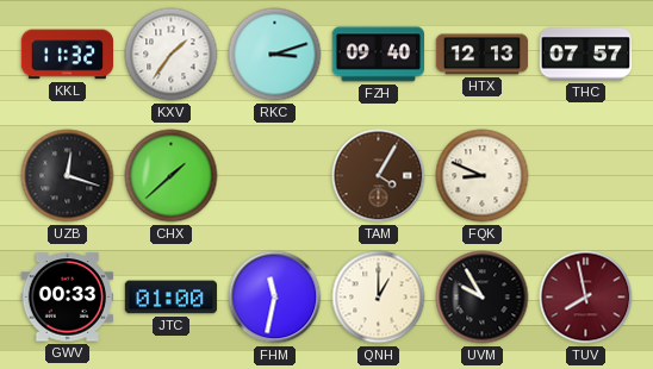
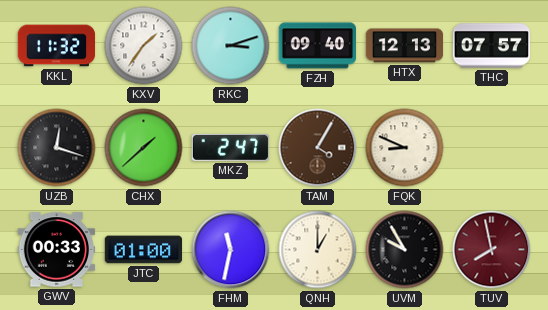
MKZ: none -> 2:47 (230, 147)
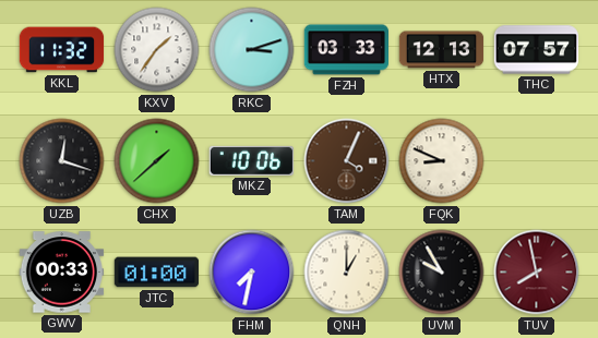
FZH: 09:40 -> 03:33 (346, 50)
MKZ: 2:47 -> 10:06 (251, 160)
TAM: 4:05 -> 4:04 (347, 161)
FHM: 11:32 -> 7:32 (252, 273)
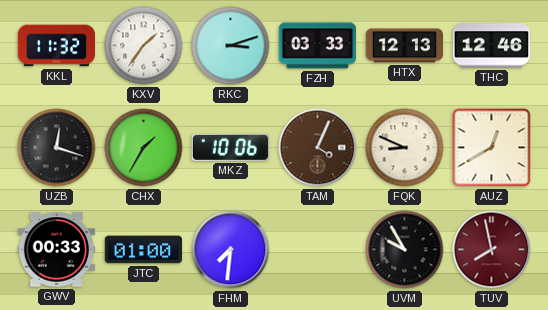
THC: 07:57 -> 12:46 (492, 46)
CHX: 1:38 -> 1:35 (144, 148)
AUZ: none -> 12:40 (492, 148)
FHM: 7:32 -> 7:31 (231, 250)
QNH: 1:00 -> none (347, 273)
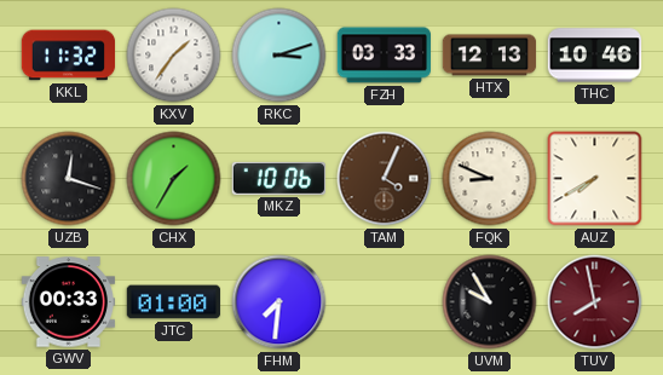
THC: 12:46 -> 10:46 (595, 56)
AUZ: 12:40 -> 7:40 (595, 179)
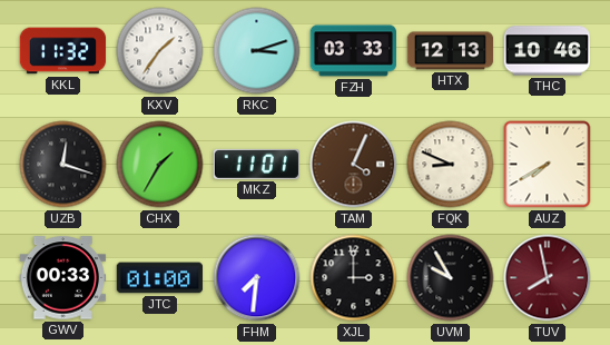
MKZ: 10:06 -> 11:01 (256, 164)
XJL: none -> 3:00 (354, 278)
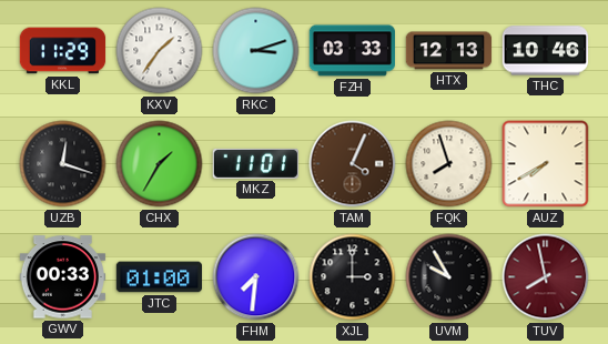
KKL: 11:32 -> 11:29 (63, 51)
FQK: 8:49 -> 7:57 (449, 164)
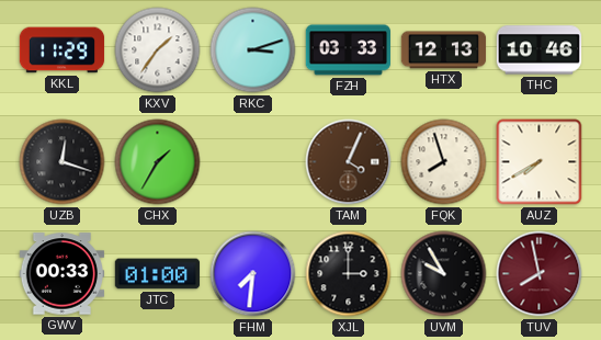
MKZ: 11:01 -> none (255, 163)
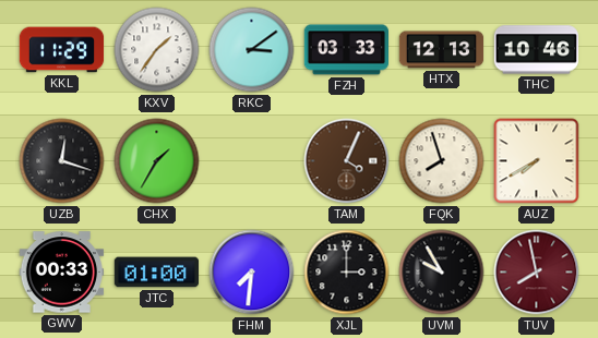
RKC: 3:12 -> 3:09 (252, 50)
